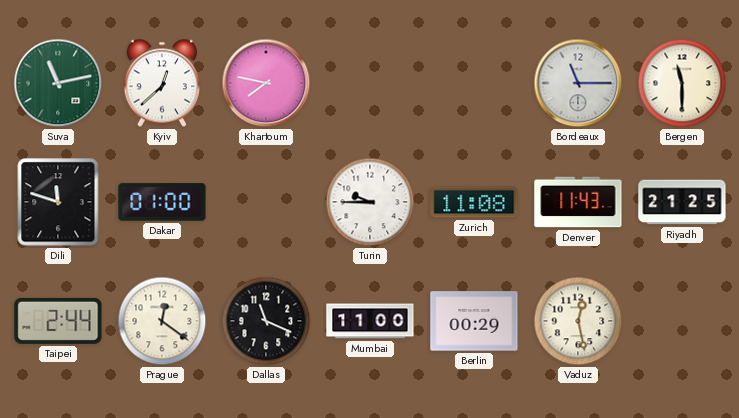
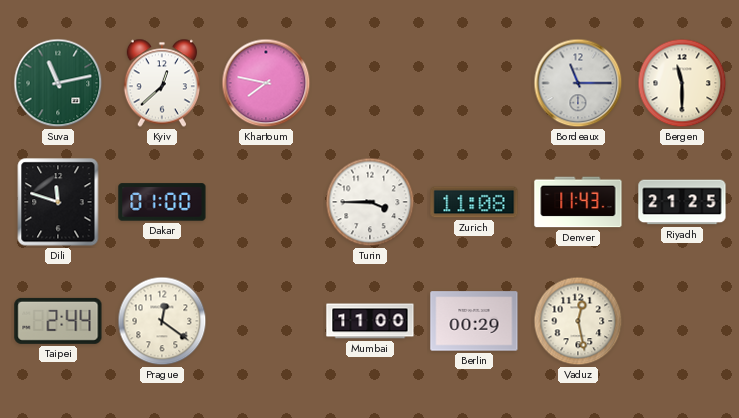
Turin: 9:45 -> 3:45 (370, 202)
Dallas: 11:19 -> none (266, 321)
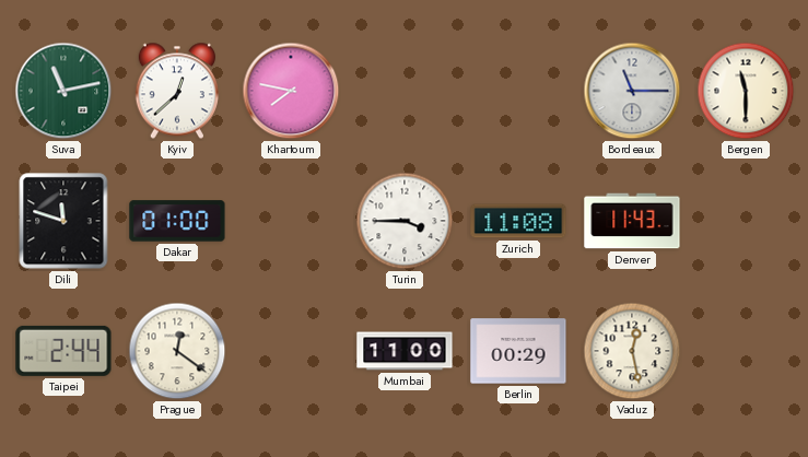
Riyadh: 21:25 -> none (682, 202)
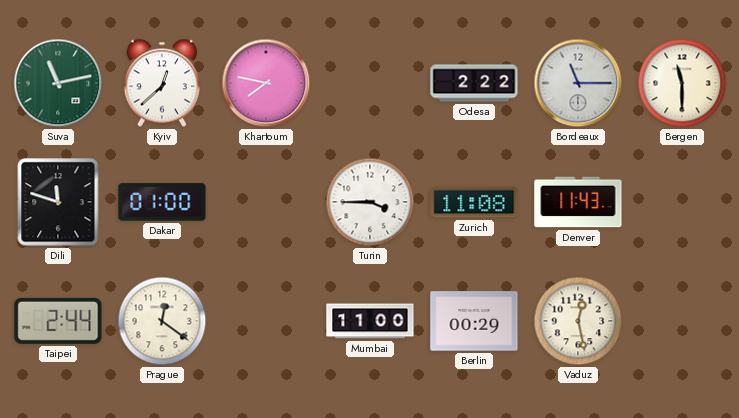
Odesa: none -> 2:22 (474, 83)
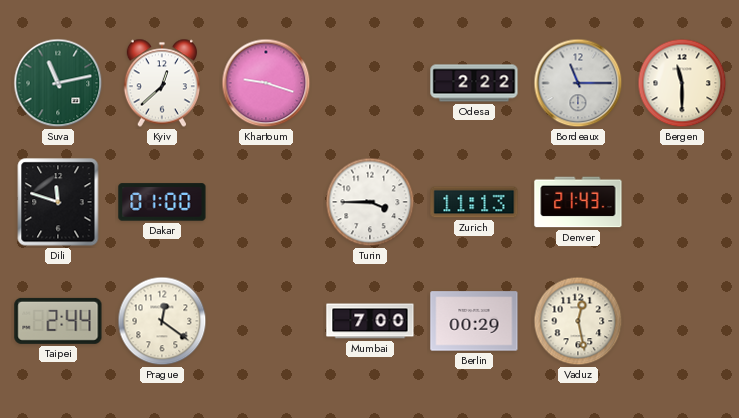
Khartoum: 7:47 -> 9:18 (266, 83)
Zurich: 11:08 -> 11:13 (474, 202)
Denver: 11:43 -> 21:43 (578, 202)
Mumbai: 11:00 -> 7:00 (370, 321)
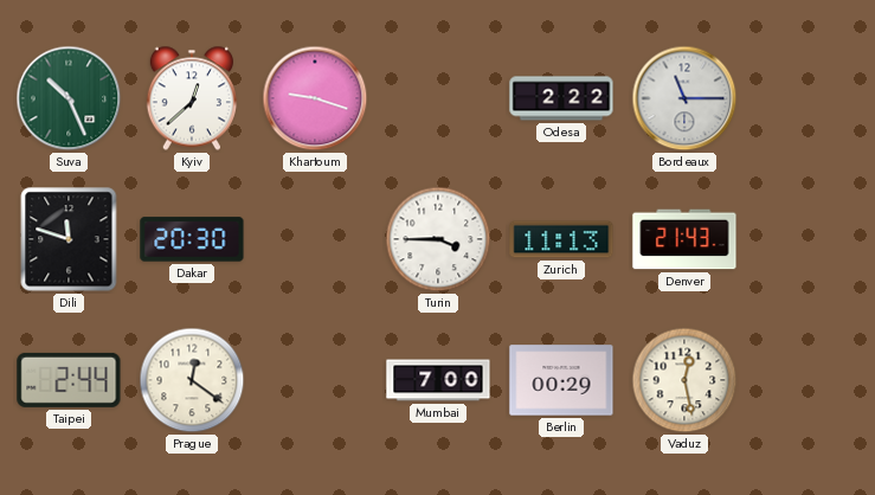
Suva: 11:13 -> 10:26 (69, 98)
Bergen: 11:30 -> none (682, 83)
Dakar: 01:00 -> 20:30 (192, 239)
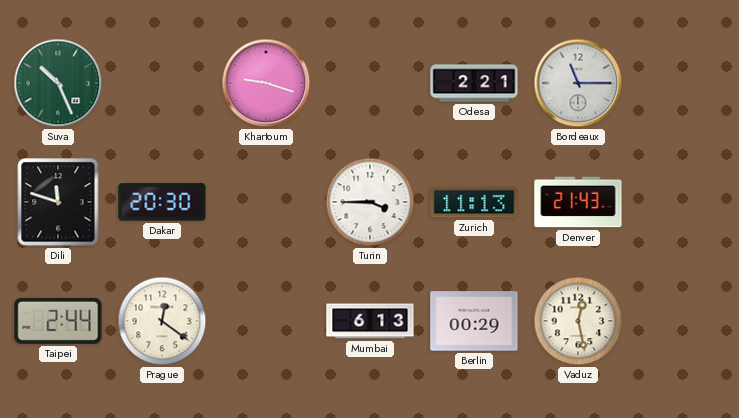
Kyiv: 12:38 -> none (192, 98)
Odesa: 2:22 -> 2:21 (474, 83)
Mumbai: 7:00 -> 6:13 (370, 321)
